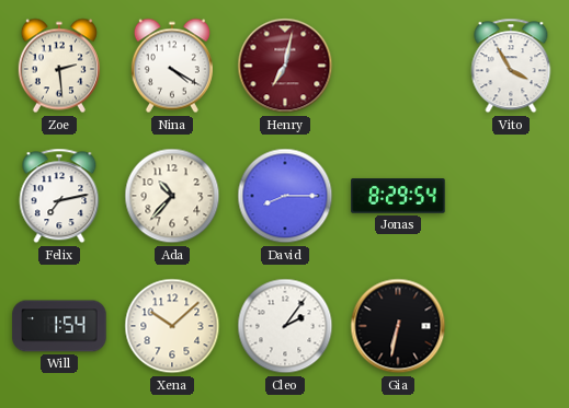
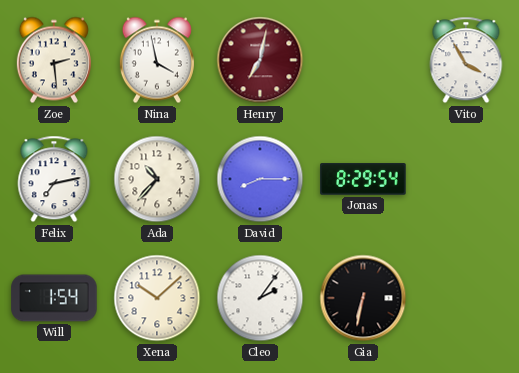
Nina: 4:20 -> 3:58 (157, 60)
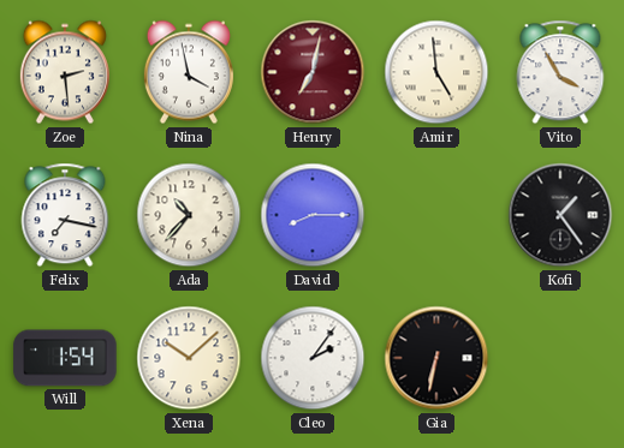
Amir: none -> 4:59 (436, 72)
Felix: 7:13 -> 7:17 (65, 215)
Jonas: 8:29 -> none (363, 179)
Kofi: none -> 1:24 (560, 215)
